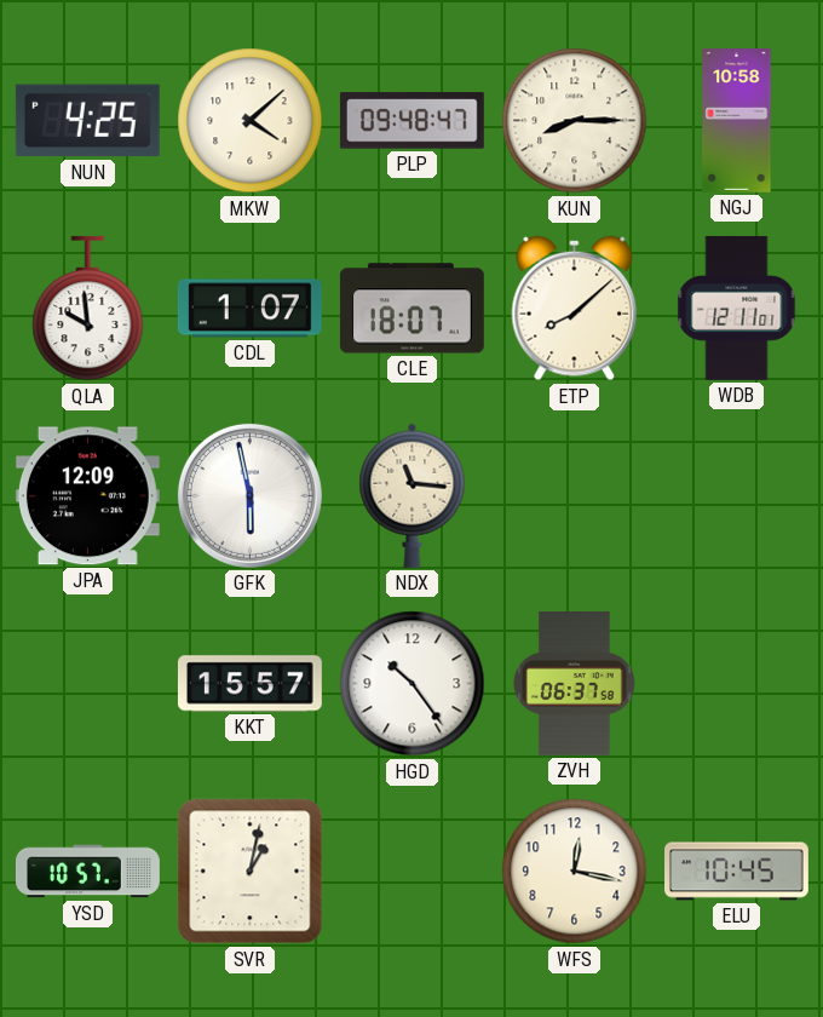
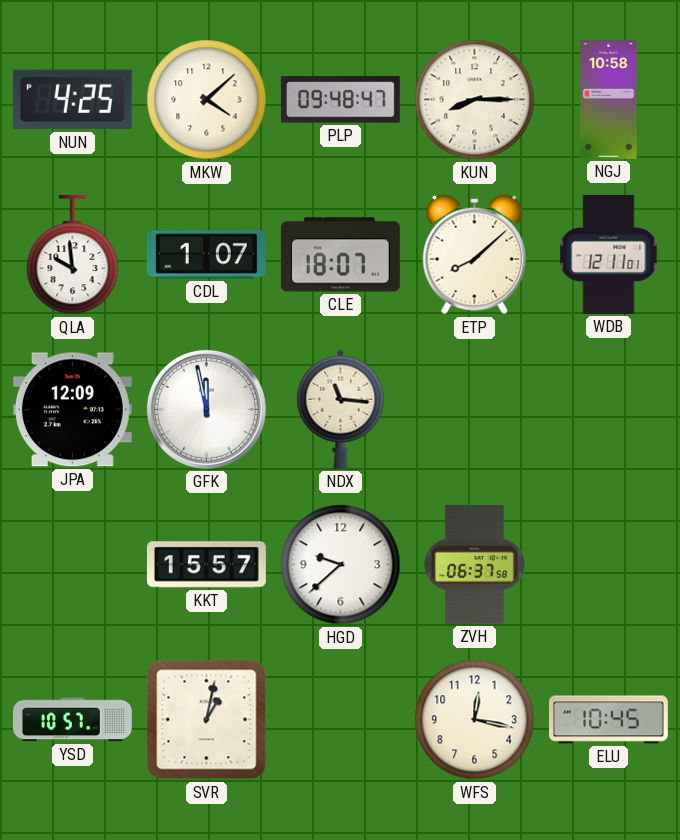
GFK: 5:58 -> 11:58 (206, 409)
HGD: 10:24 -> 9:38 (341, 565)
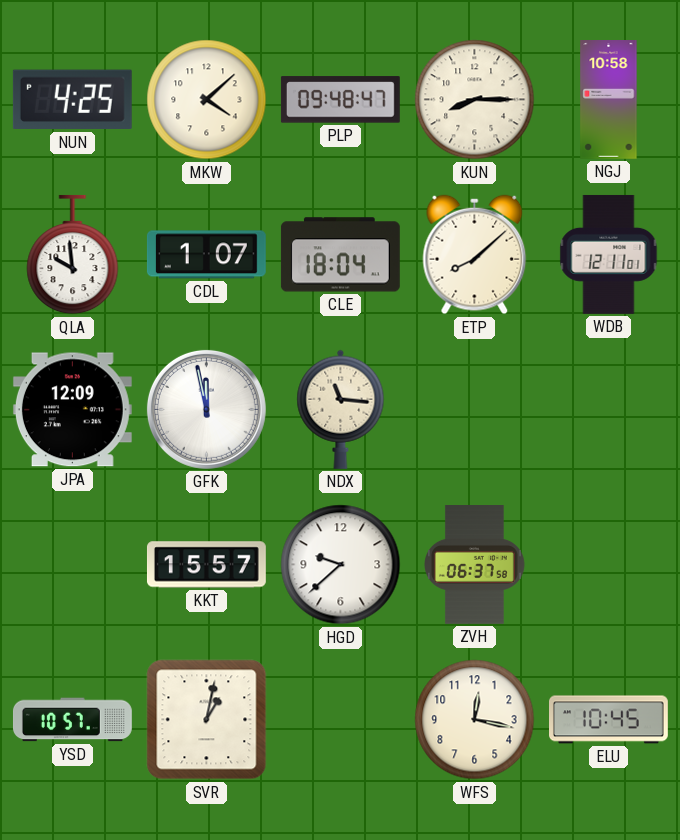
CLE: 18:07 -> 18:04 (340, 255)
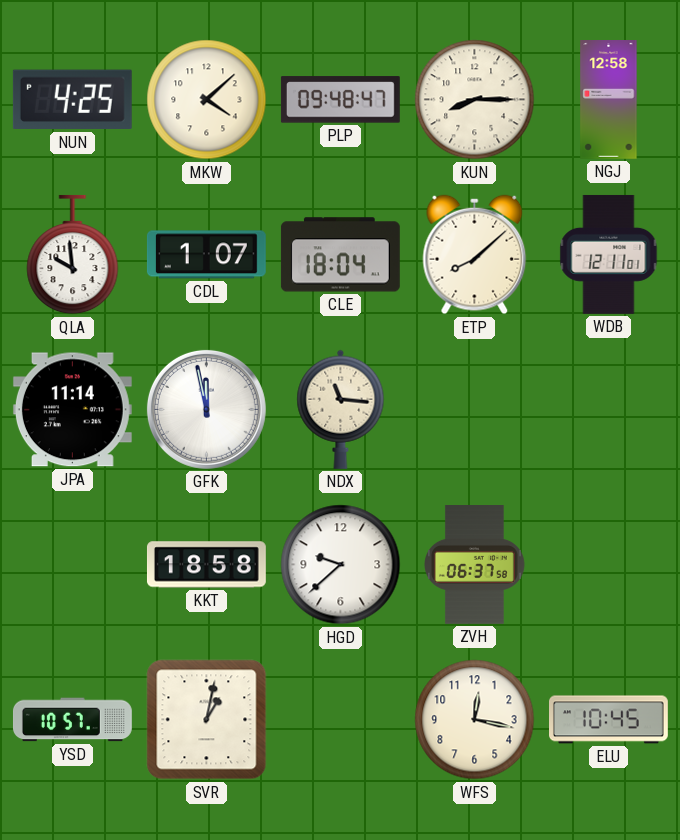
NGJ: 10:58 -> 12:58 (609, 100)
JPA: 12:09 -> 11:14 (72, 410)
KKT: 15:57 -> 18:58 (206, 565)
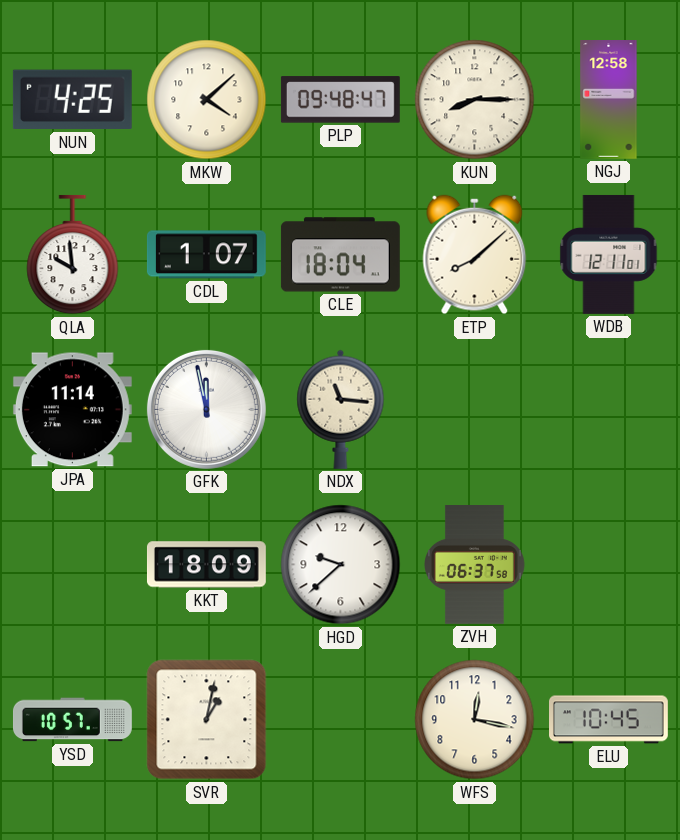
KKT: 18:58 -> 18:09 (206, 565)
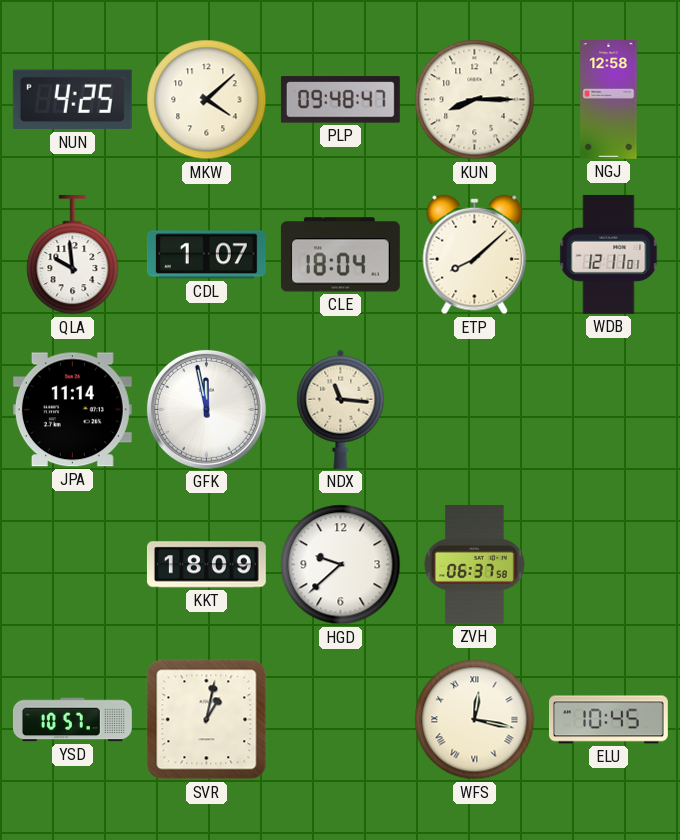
WFS numerals: Arabic -> Roman (475, 720)
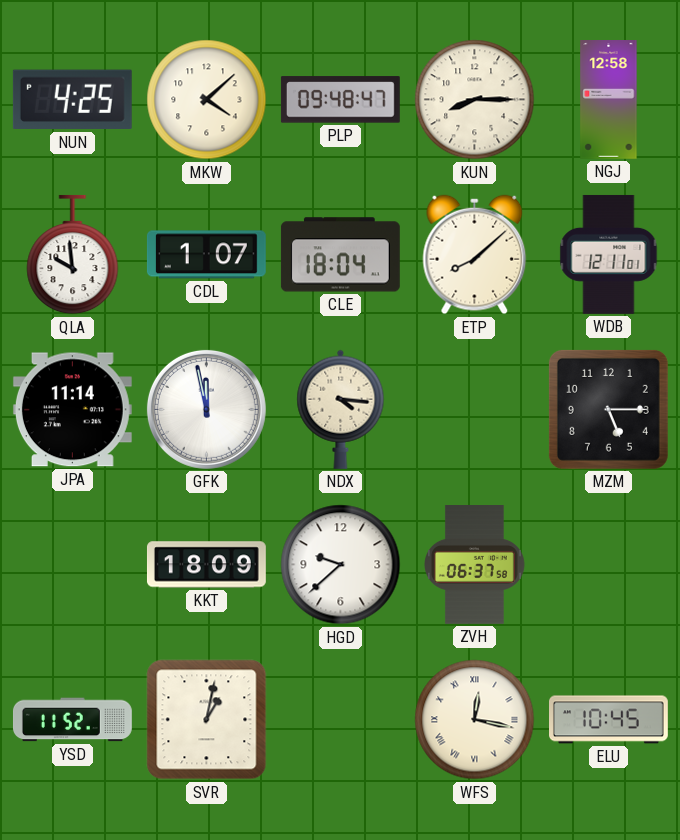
NDX: 11:16 -> 4:16 (341, 409)
MZM: none -> 5:15 (608, 409)
YSD: 10:57 -> 11:52 (72, 720)
